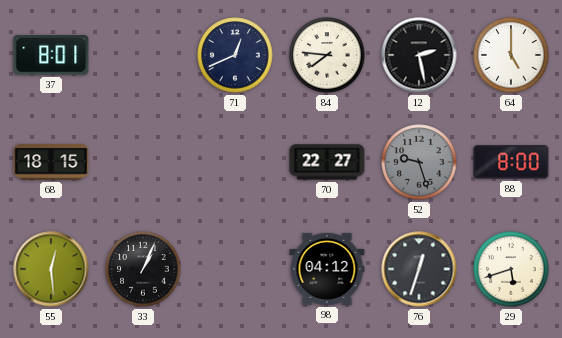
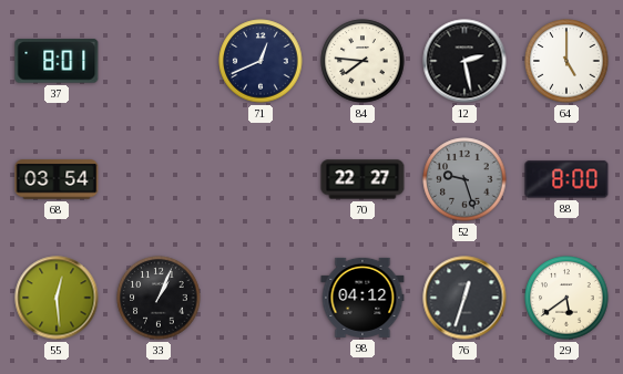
68: 18:15 -> 03:54 (57, 179)
29: 5:42 -> 5:39 (566, 298)
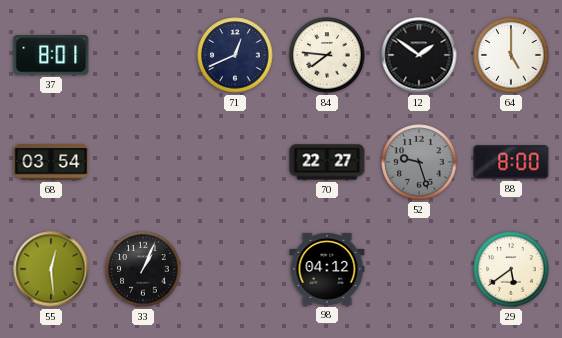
12: 2:28 -> 1:51 (419, 55)
76: 12:33 -> none (464, 298)
